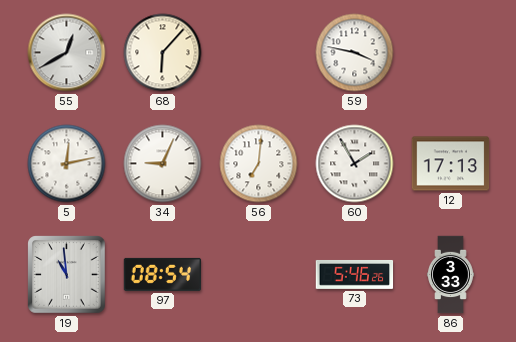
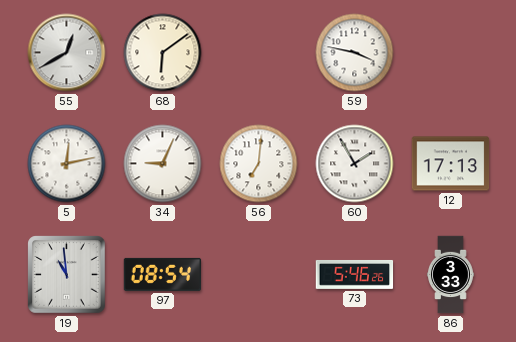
68: 6:07 -> 6:09 (163, 53)
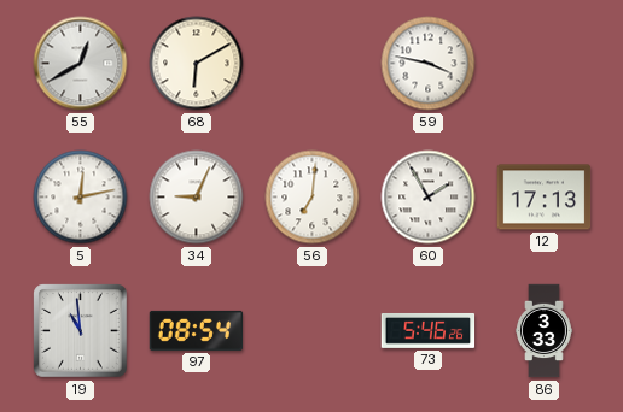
68: 6:09 -> 6:10 (197, 64)
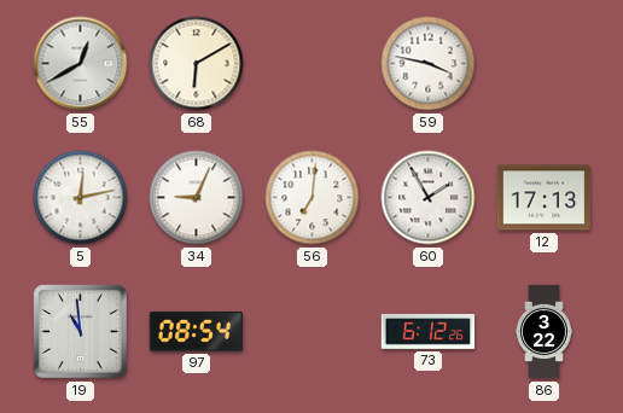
73: 5:46 -> 6:12 (429, 331)
86: 3:33 -> 3:22 (545, 332)
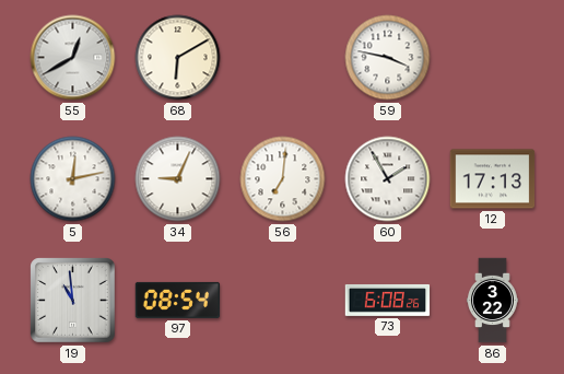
73: 6:12 -> 6:08 (388, 300)
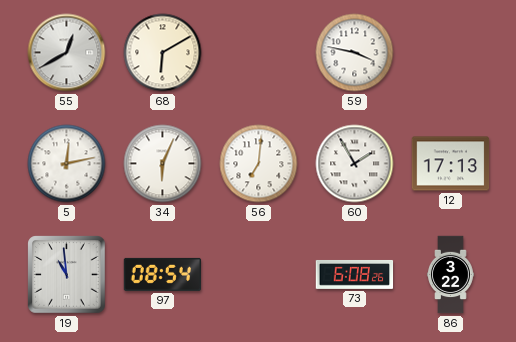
34: 9:04 -> 6:04 (163, 164)
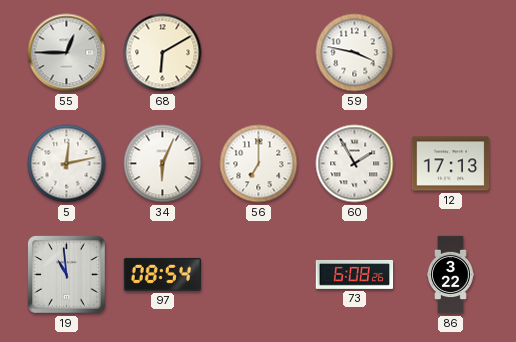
55: 12:40 -> 12:45 (67, 53)
56: 7:01 -> 7:00 (259, 164)
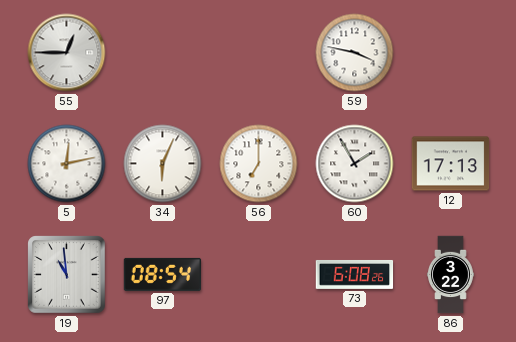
68: 6:10 -> none (163, 53)
